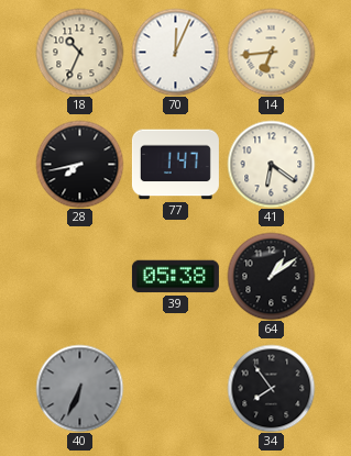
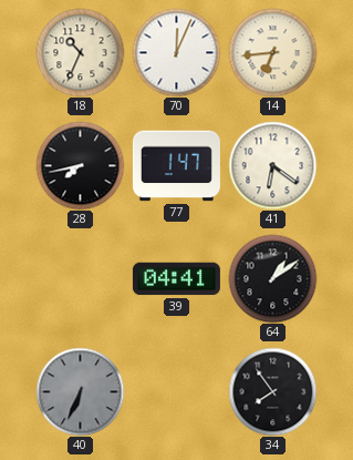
39: 05:38 -> 04:41 (176, 279)
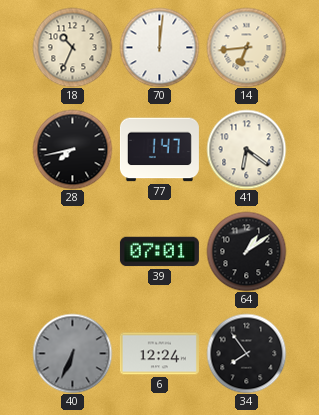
70: 12:04 -> 12:01 (159, 47)
39: 04:41 -> 07:01 (159, 252)
6: none -> 12:24 (159, 354)
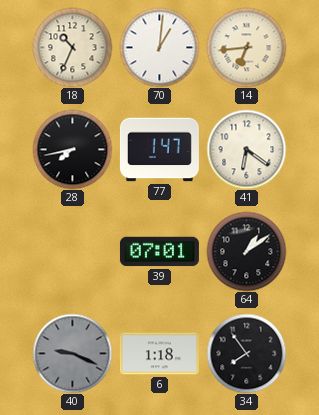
70: 12:01 -> 1:01 (159, 47)
40: 6:34 -> 9:19 (72, 353)
6: 12:24 -> 1:18 (159, 354)
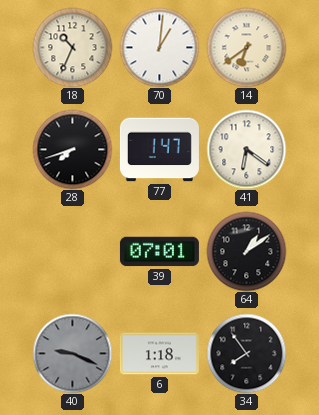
14: 6:44 -> 6:39 (246, 47)
28: 7:43 -> 7:42 (72, 149)
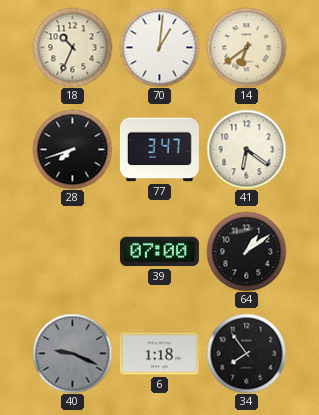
77: 1:47 -> 3:47 (159, 150)
39: 07:01 -> 07:00 (159, 252)
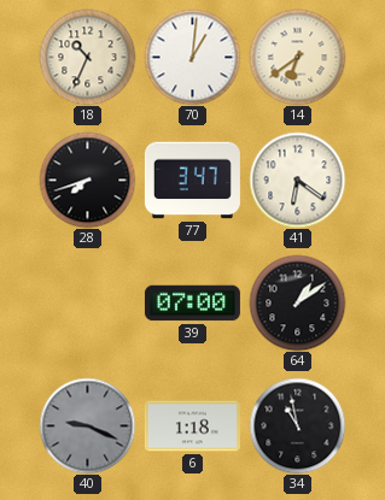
34: 7:54 -> 10:58 (297, 425)
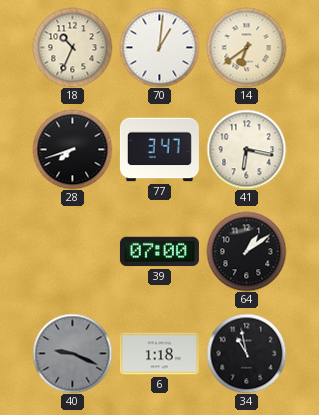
41: 6:21 -> 6:17 (246, 149)
